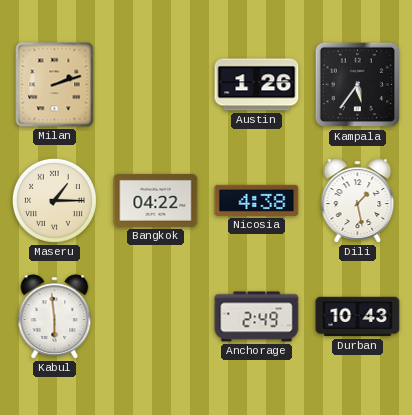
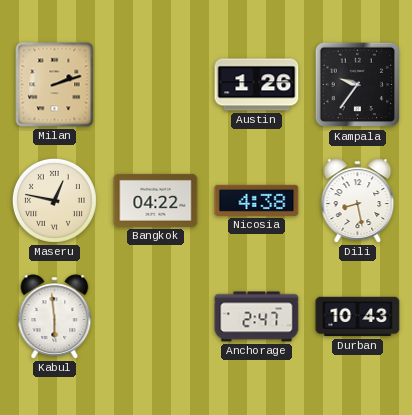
Kampala: 5:36 -> 9:36 (358, 85)
Maseru: 1:15 -> 12:47 (54, 200)
Dili: 1:28 -> 8:28 (358, 201)
Anchorage: 2:49 -> 2:47 (257, 317)
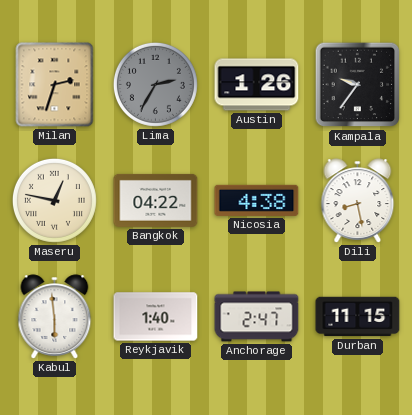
Milan: 2:12 -> 2:33 (55, 85)
Lima: none -> 2:35 (155, 84)
Reykjavik: none -> 1:40 (156, 317)
Durban: 10:43 -> 11:15 (358, 317)
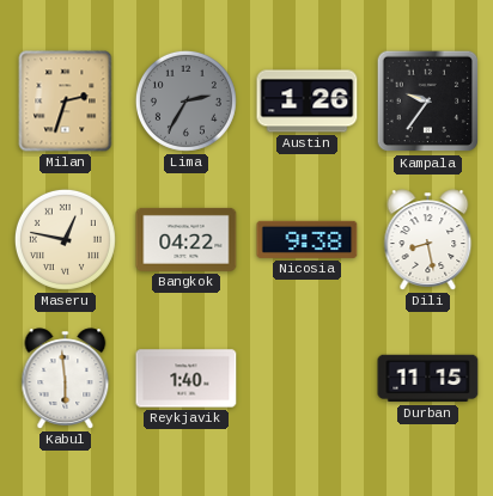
Nicosia: 4:38 -> 9:38 (308, 239)
Anchorage: 2:47 -> none (257, 317)
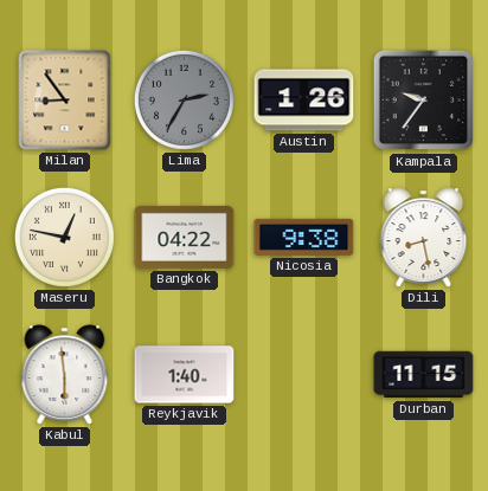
Milan: 2:33 -> 8:54 (65, 101)
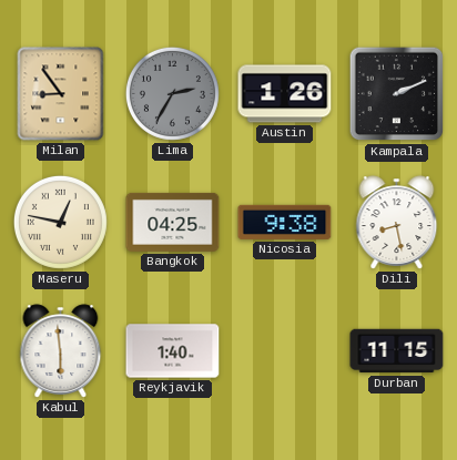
Kampala: 9:36 -> 2:11 (397, 94)
Bangkok: 04:22 -> 04:25 (173, 222)
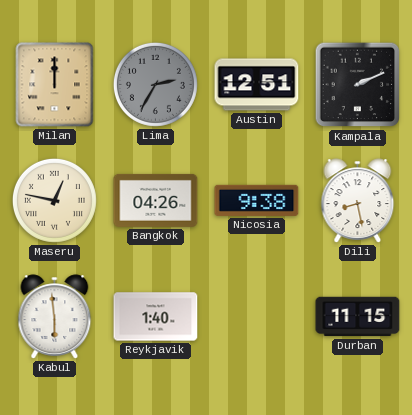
Milan: 8:54 -> 12:00 (55, 85)
Austin: 1:26 -> 12:51 (257, 85)
Bangkok: 04:25 -> 04:26 (156, 200)
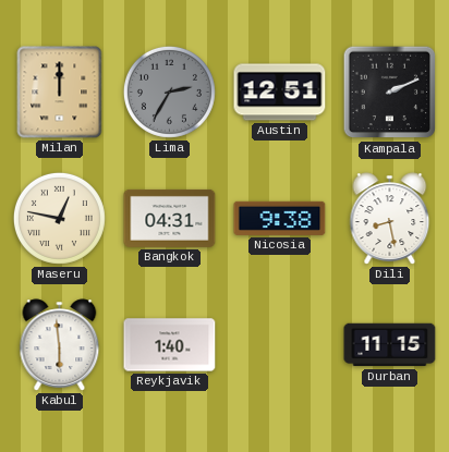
Bangkok: 04:26 -> 04:31 (170, 218)
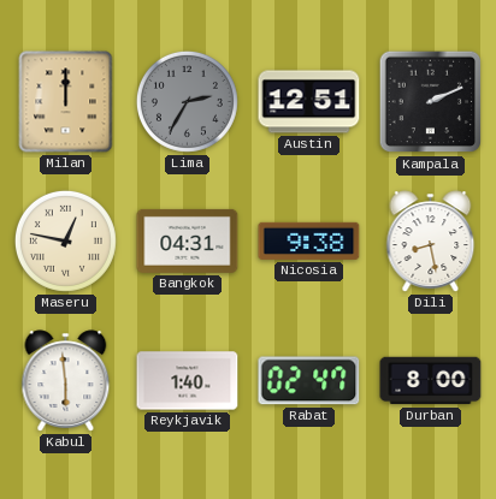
Rabat: none -> 02:47 (309, 381)
Durban: 11:15 -> 8:00 (431, 381)
